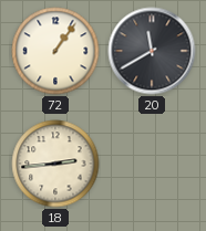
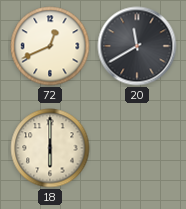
72: 1:06 -> 12:41 (50, 46)
18: 2:44 -> 6:00 (50, 148)
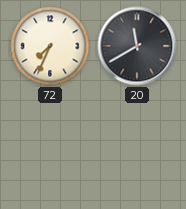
72: 12:41 -> 7:34 (50, 46)
18: 6:00 -> none (50, 148)
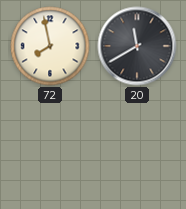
72: 7:34 -> 7:58 (50, 46)
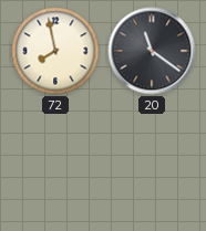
20: 11:40 -> 11:21 (152, 51)
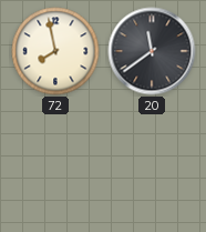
20: 11:21 -> 11:39 (152, 51)
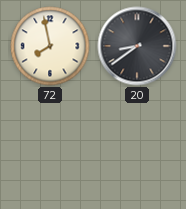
20: 11:39 -> 8:39 (137, 46)
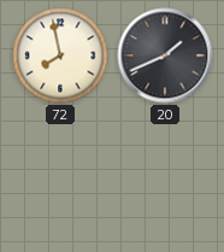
20: 8:39 -> 1:41 (165, 55)
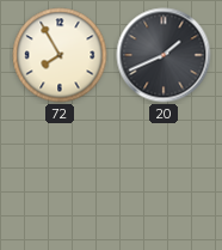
72: 7:58 -> 7:55 (60, 55)
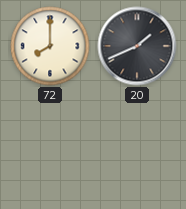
72: 7:55 -> 8:00 (50, 46)
